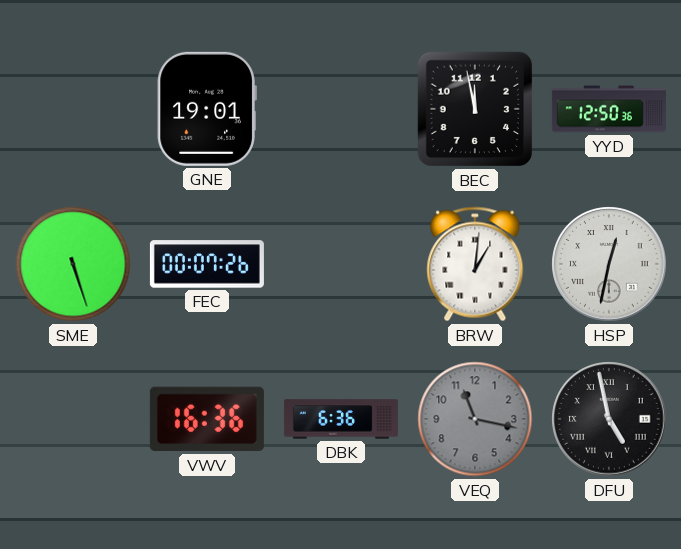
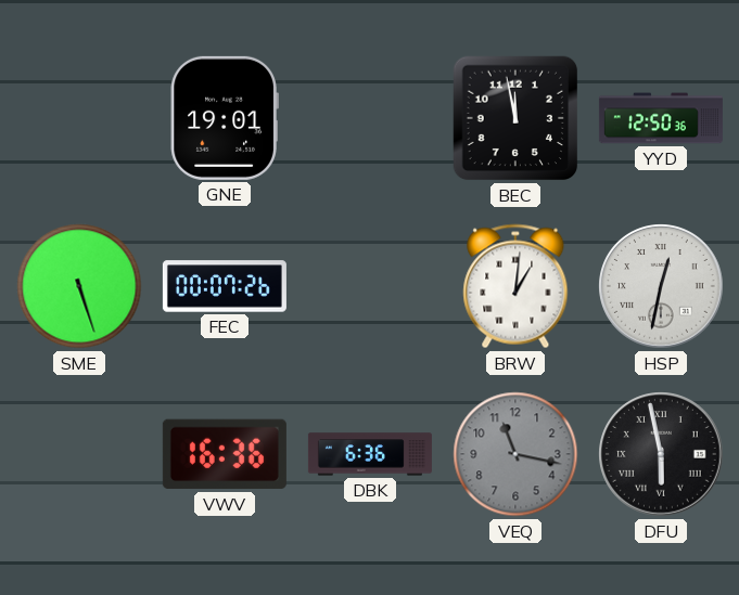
DFU: 4:58 -> 5:58 (661, 454)
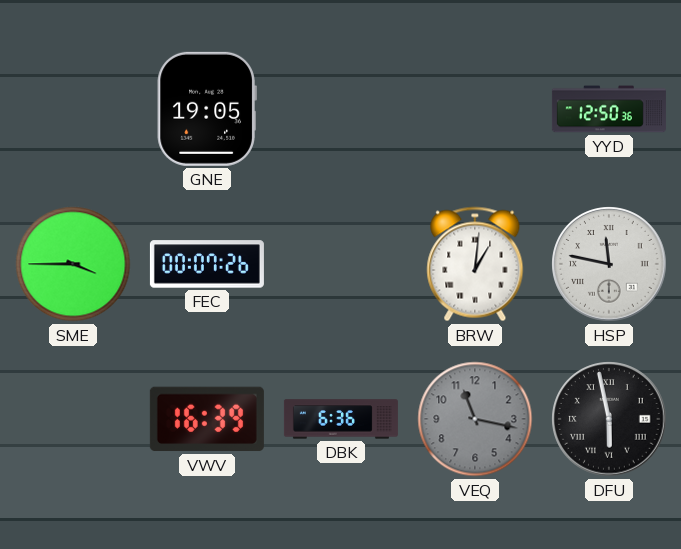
GNE: 19:01 -> 19:05 (207, 109)
BEC: 11:58 -> none (515, 118)
SME: 5:27 -> 3:45 (73, 264)
HSP: 12:32 -> 11:47 (609, 264)
VWV: 16:36 -> 16:39 (207, 419)
